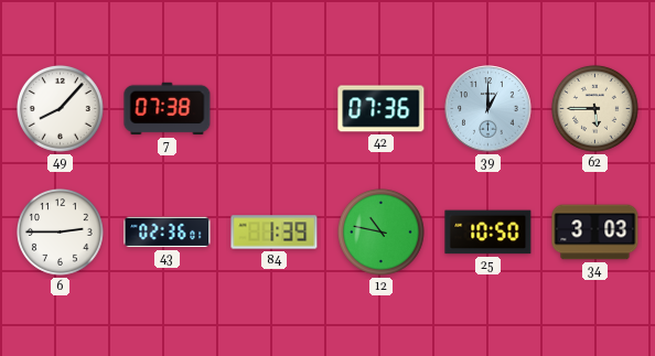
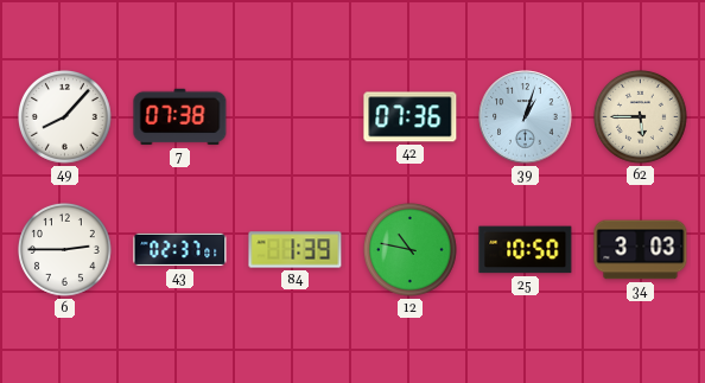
39: 1:00 -> 1:03 (526, 117)
43: 02:36 -> 02:37 (180, 250)
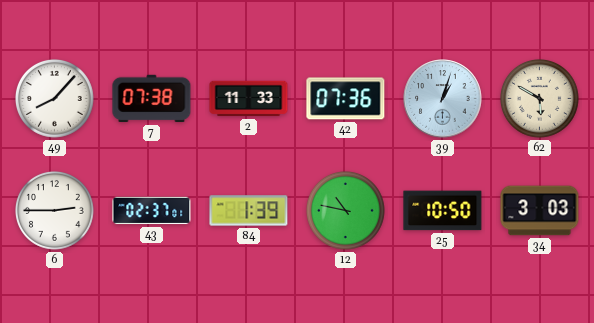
2: none -> 11:33 (249, 99)
62: 5:45 -> 5:50 (540, 99)
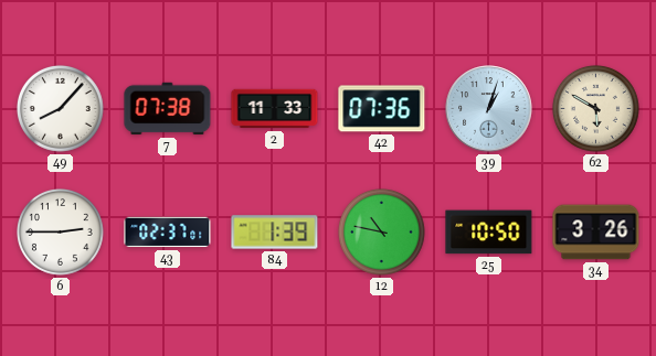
34: 3:03 -> 3:26 (596, 233)
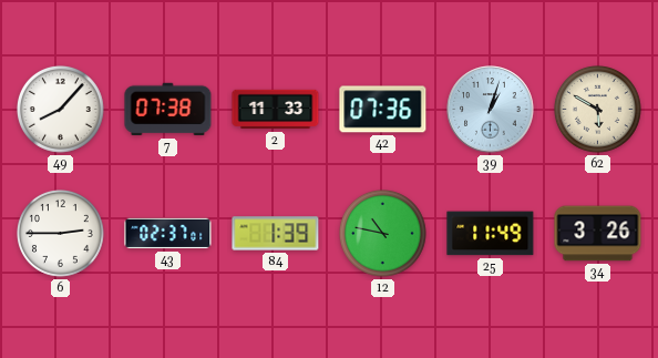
25: 10:50 -> 11:49 (491, 234)
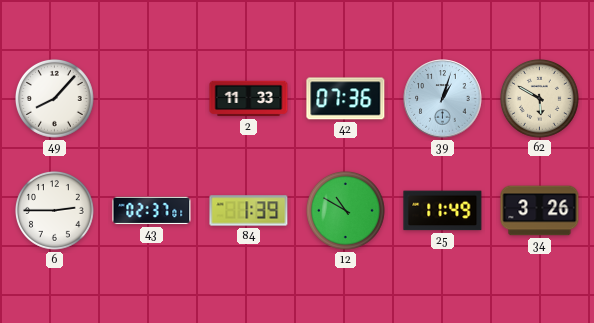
7: 07:38 -> none (168, 110)
12: 10:47 -> 10:50 (346, 211)
